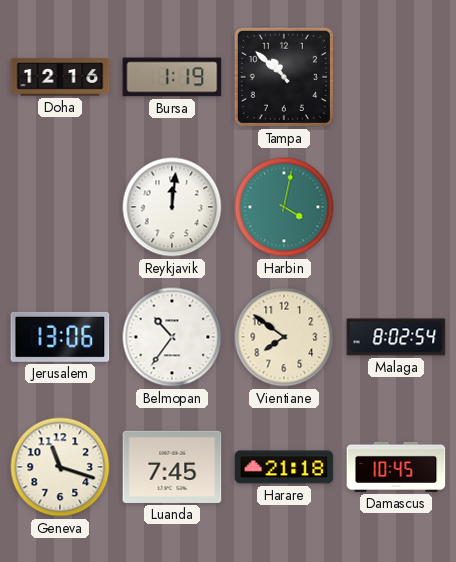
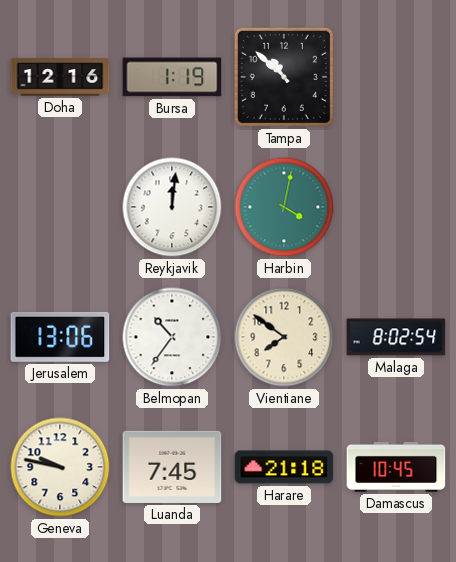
Geneva: 11:18 -> 9:47 (60, 467)
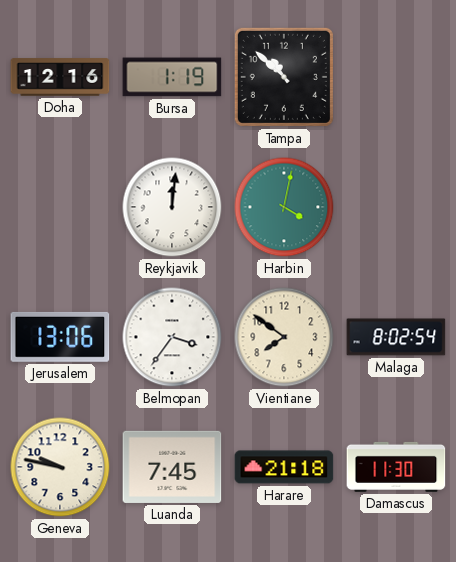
Belmopan: 10:36 -> 3:36 (172, 337)
Damascus: 10:45 -> 11:30 (396, 467)
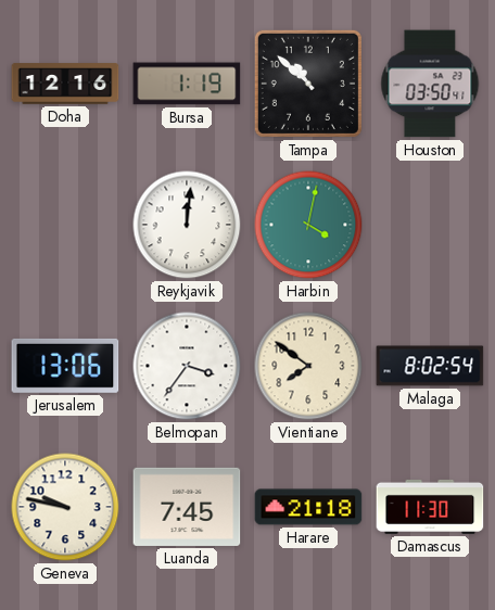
Houston: none -> 03:50 (430, 84)
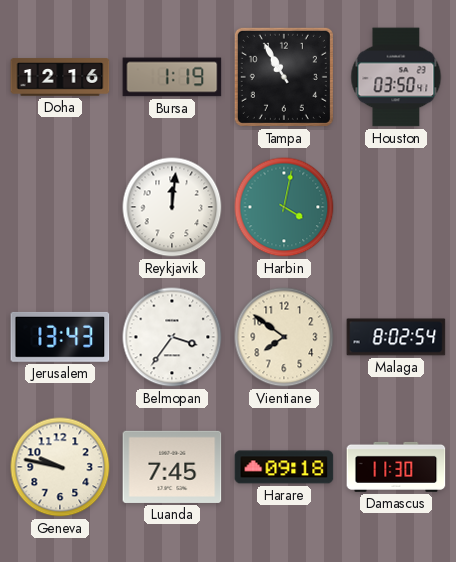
Tampa: 10:52 -> 10:55 (284, 77)
Jerusalem: 13:06 -> 13:43 (60, 337)
Harare: 21:18 -> 09:18 (284, 467)
